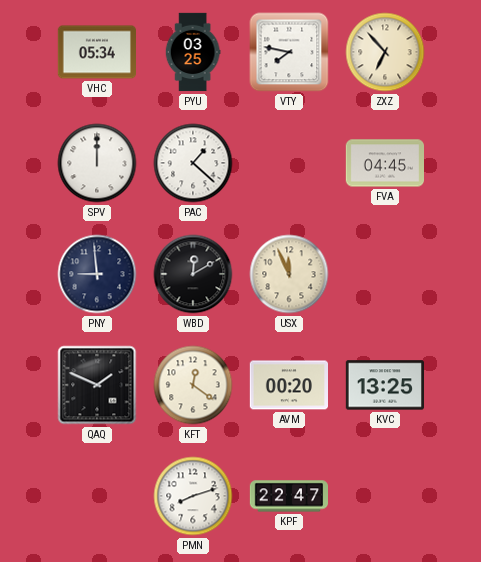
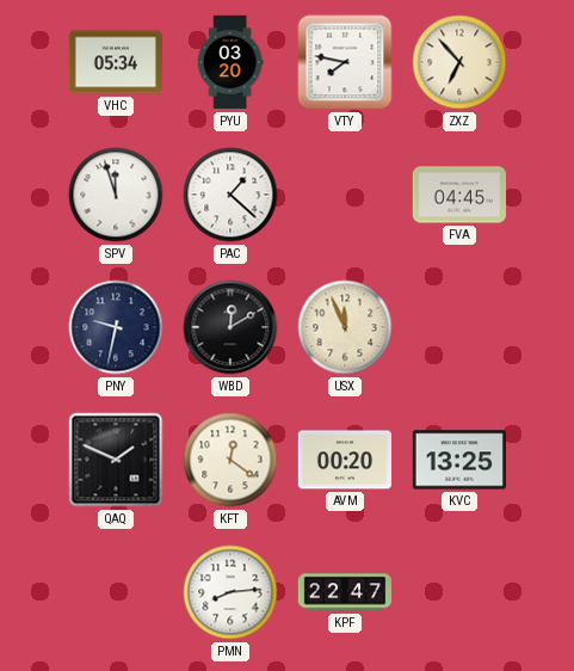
PYU: 03:25 -> 03:20 (230, 62)
SPV: 12:00 -> 11:57 (116, 195)
PNY: 8:59 -> 9:32 (116, 327)
PMN: 8:12 -> 8:14 (230, 592)
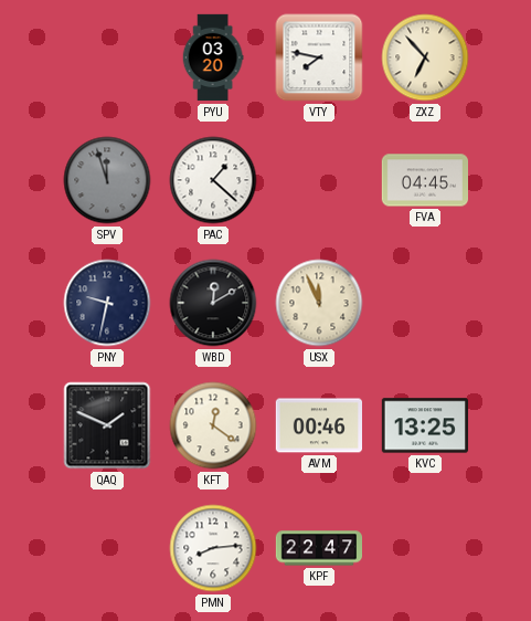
VHC: 05:34 -> none (115, 62)
SPV dial: white -> grey (107, 180)
AVM: 00:20 -> 00:46 (318, 425)
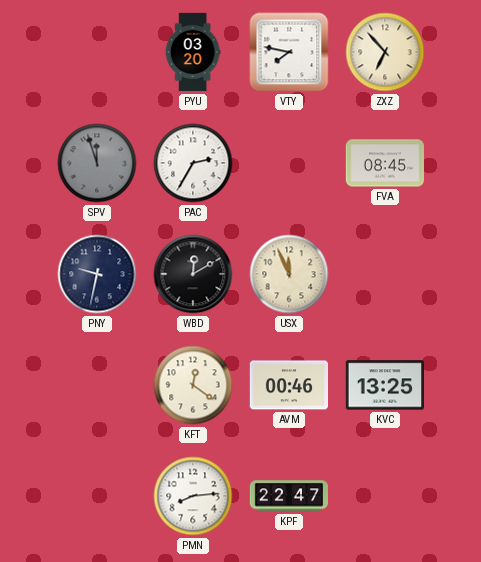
PAC: 1:22 -> 2:35 (193, 163)
FVA: 04:45 -> 08:45 (384, 163)
QAQ: 1:49 -> none (107, 425)
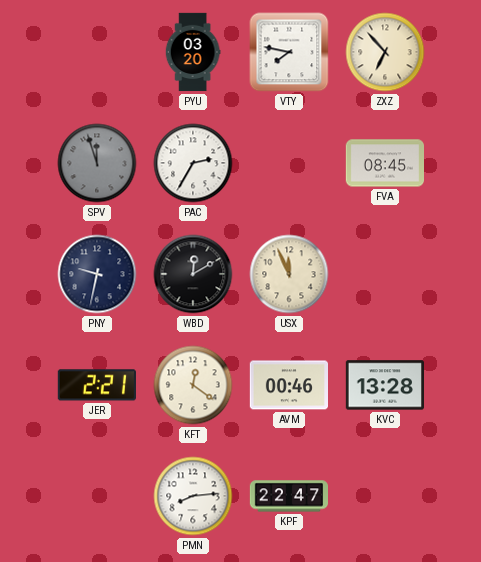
JER: none -> 2:21 (97, 385)
KVC: 13:25 -> 13:28 (384, 385)
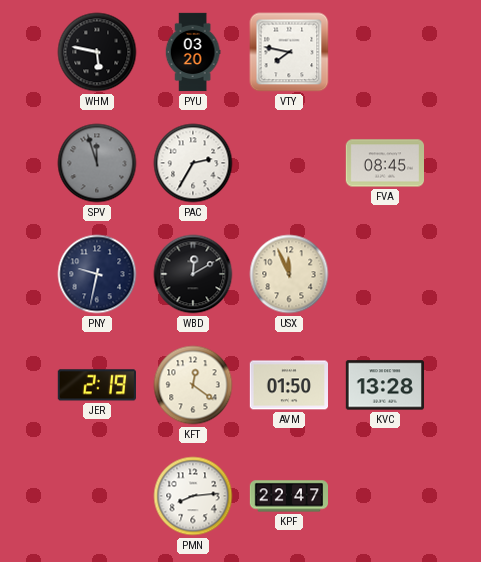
WHM: none -> 5:47 (97, 52)
ZXZ: 6:53 -> none (385, 52)
JER: 2:21 -> 2:19 (97, 385)
AVM: 00:46 -> 01:50 (288, 385)
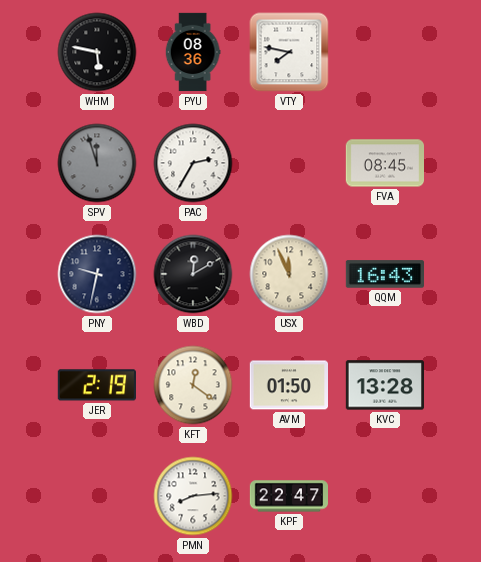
PYU: 03:20 -> 08:36 (193, 52)
QQM: none -> 16:43 (384, 274)
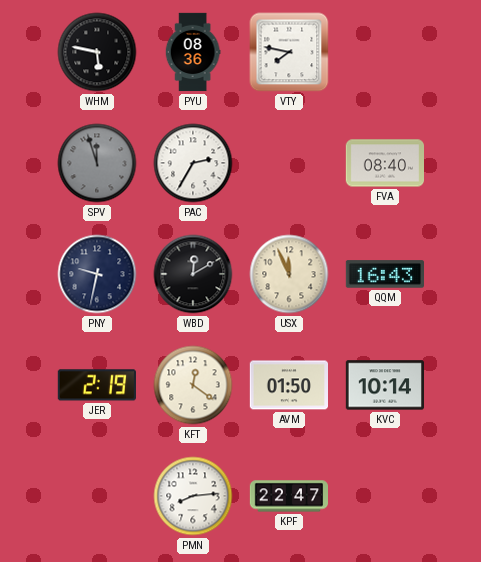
FVA: 08:45 -> 08:40 (384, 163)
KVC: 13:28 -> 10:14 (384, 385)
